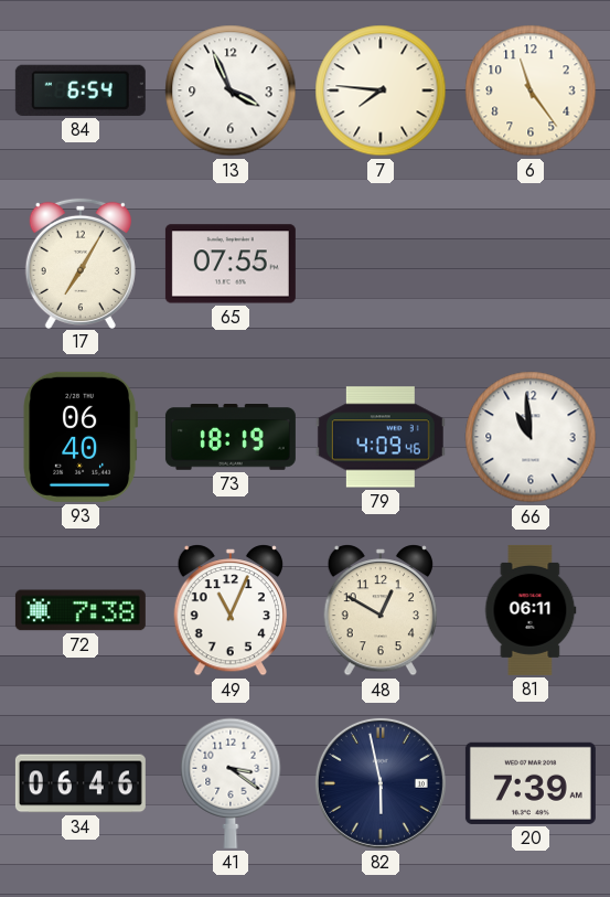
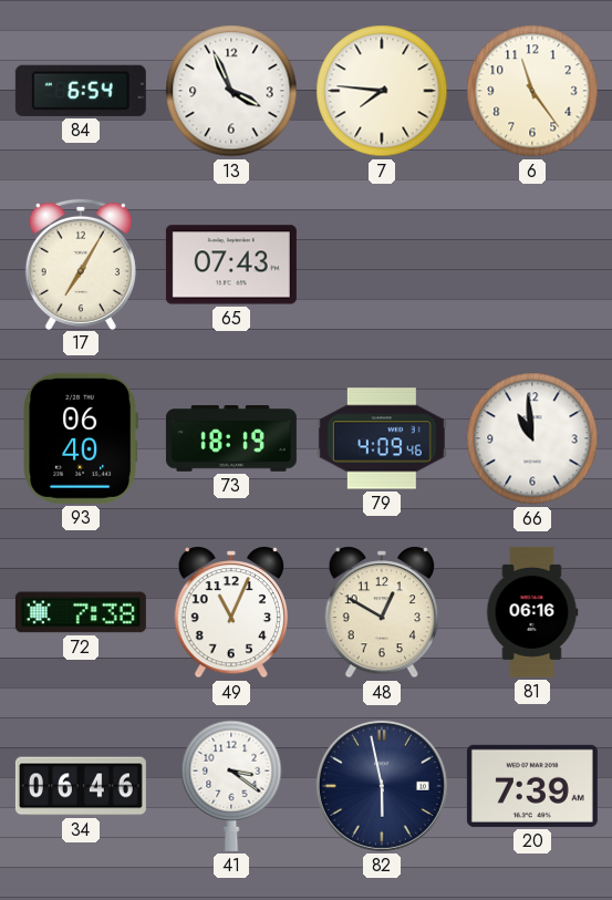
65: 07:55 -> 07:43 (231, 265)
81: 06:11 -> 06:16 (532, 612)
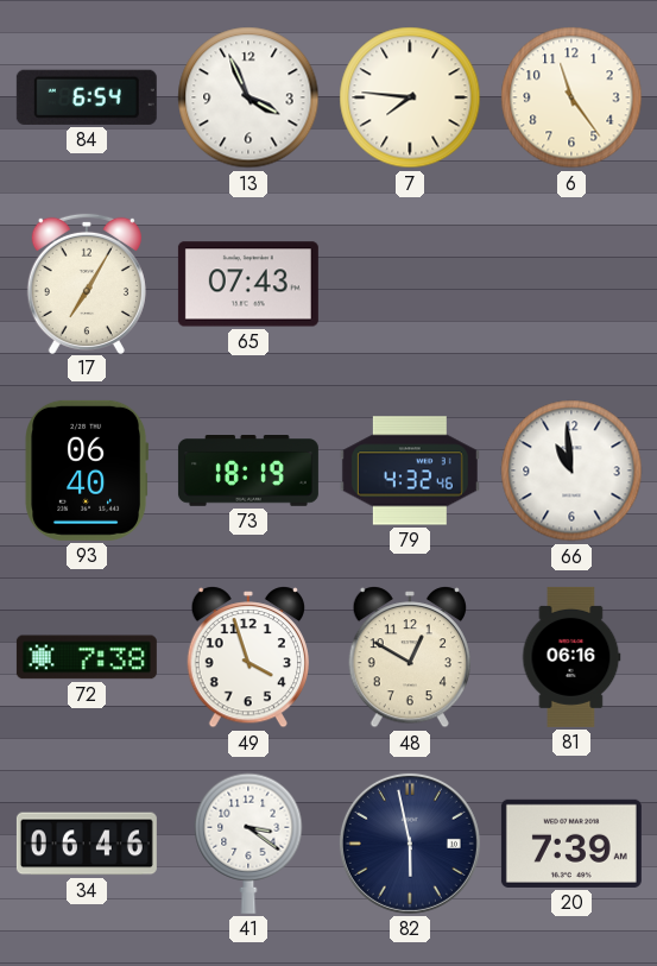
79: 4:09 -> 4:32 (410, 471)
49: 11:04 -> 3:57 (247, 658)
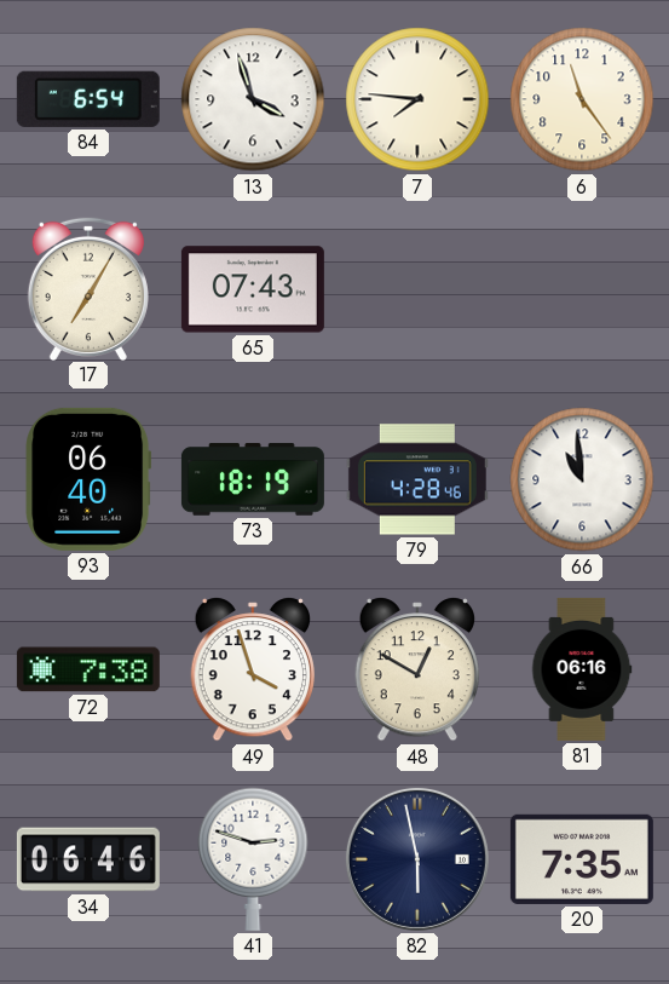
13: 3:56 -> 3:57 (253, 99)
79: 4:32 -> 4:28 (417, 479)
41: 3:21 -> 2:48 (253, 859)
20: 7:39 -> 7:35 (582, 859)
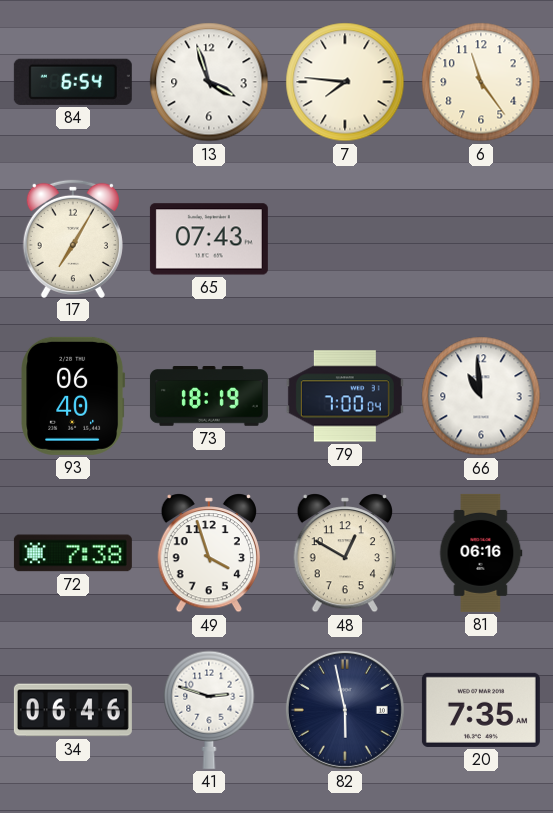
79: 4:28 -> 7:00 (345, 396)
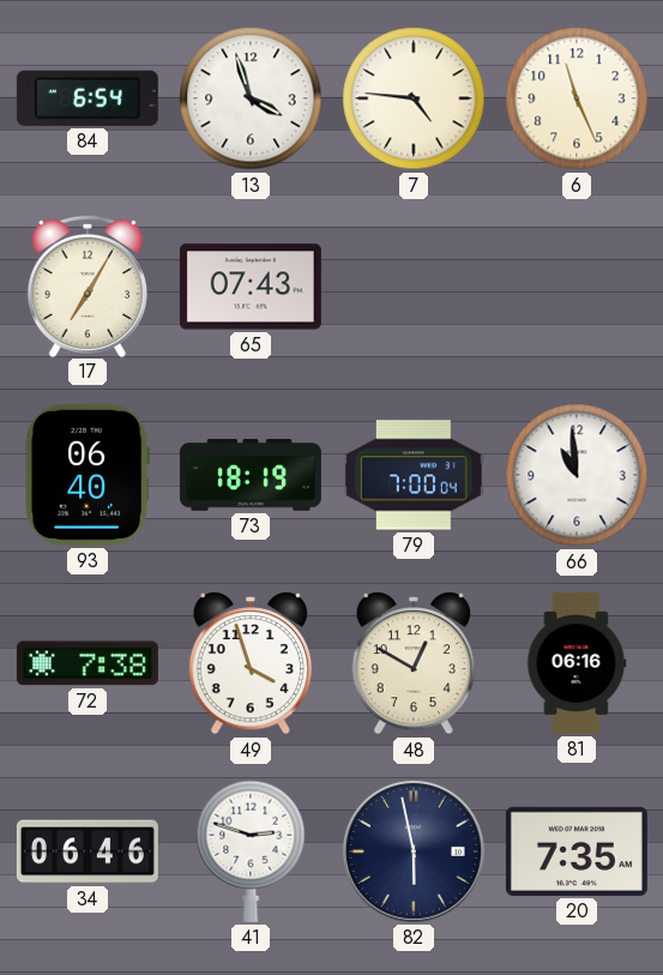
7: 7:46 -> 4:46 (414, 98)
6: 11:24 -> 11:26 (577, 98)
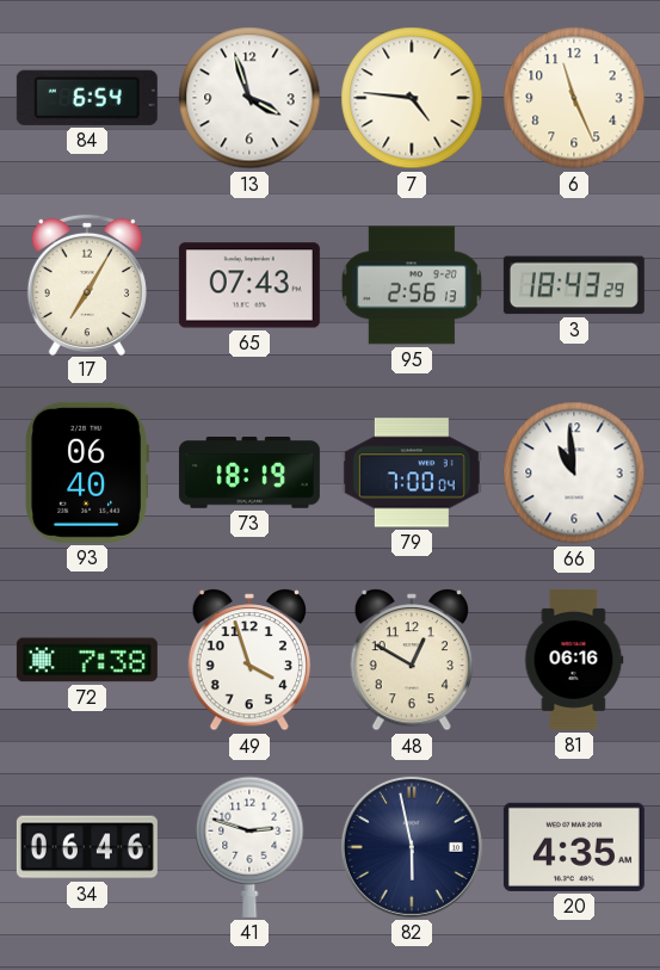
95: none -> 2:56 (412, 285)
3: none -> 18:43 (574, 285)
20: 7:35 -> 4:35 (574, 847)
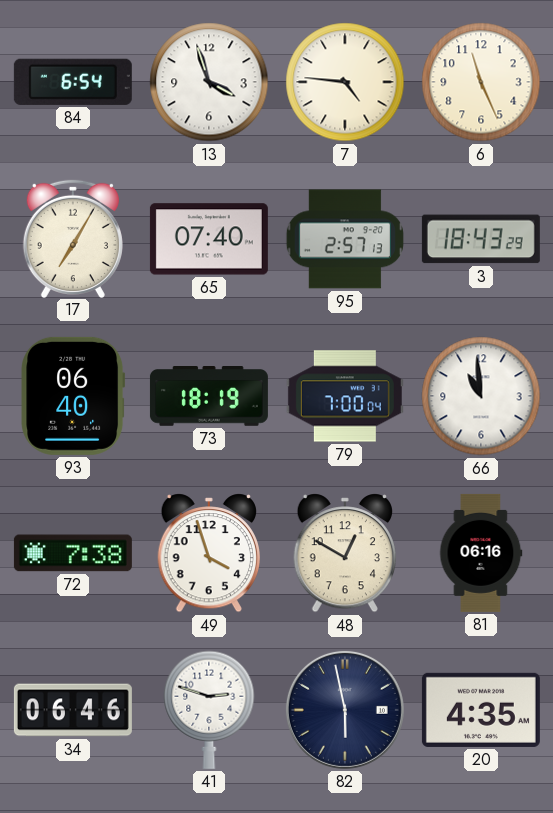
65: 07:43 -> 07:40 (209, 239)
95: 2:56 -> 2:57 (345, 239)
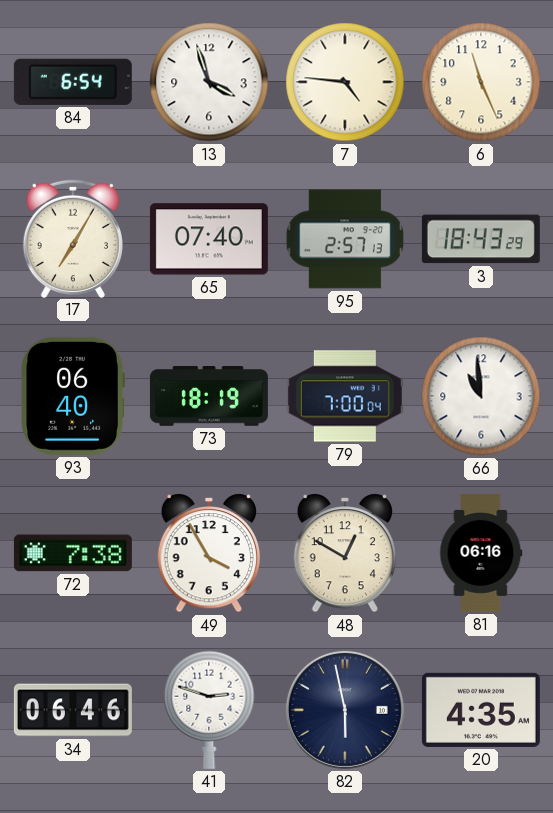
49: 3:57 -> 3:55 (208, 554)
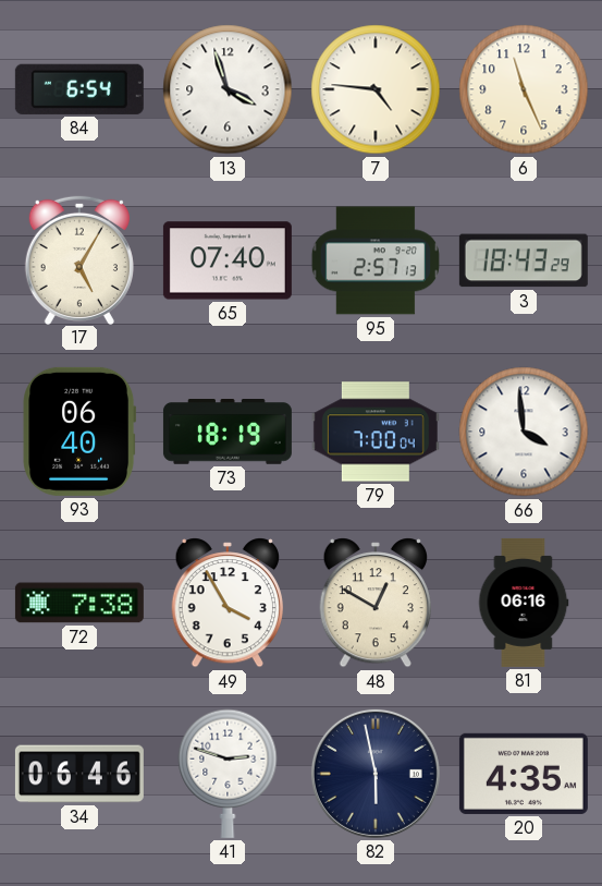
17: 7:05 -> 5:05 (79, 259)
66: 10:59 -> 3:59 (524, 432)
